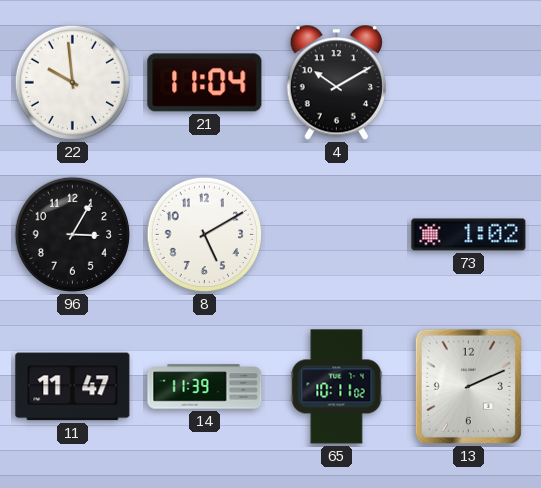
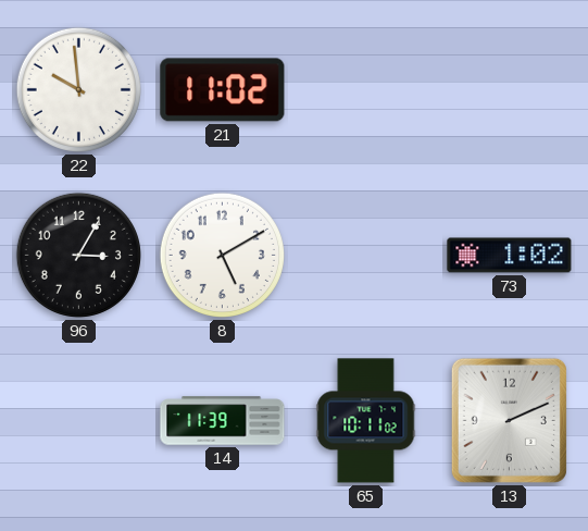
21: 11:04 -> 11:02 (223, 90)
4: 10:10 -> none (336, 83)
11: 11:47 -> none (73, 387)
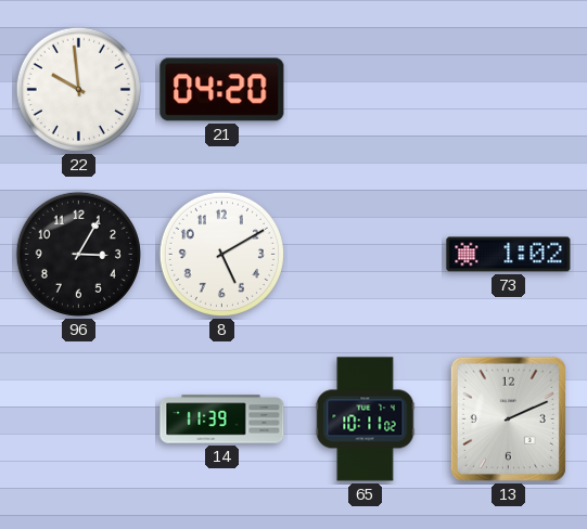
21: 11:02 -> 04:20 (222, 90)
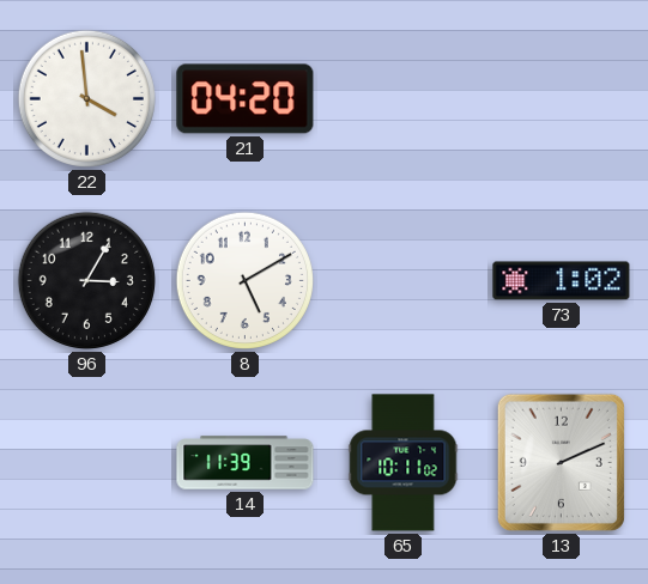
22: 9:59 -> 3:59 (86, 98)
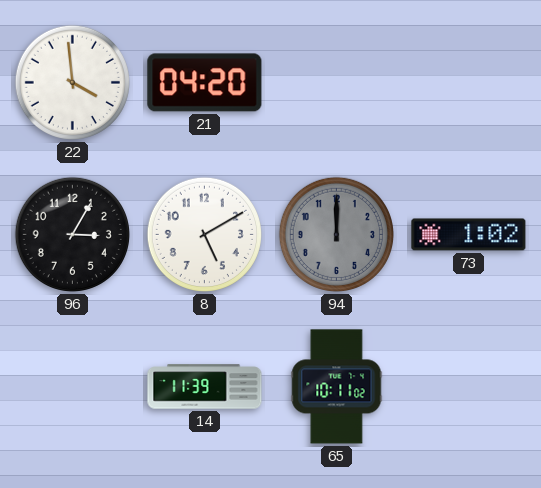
94: none -> 12:00 (336, 234)
13: 2:11 -> none (561, 462)
